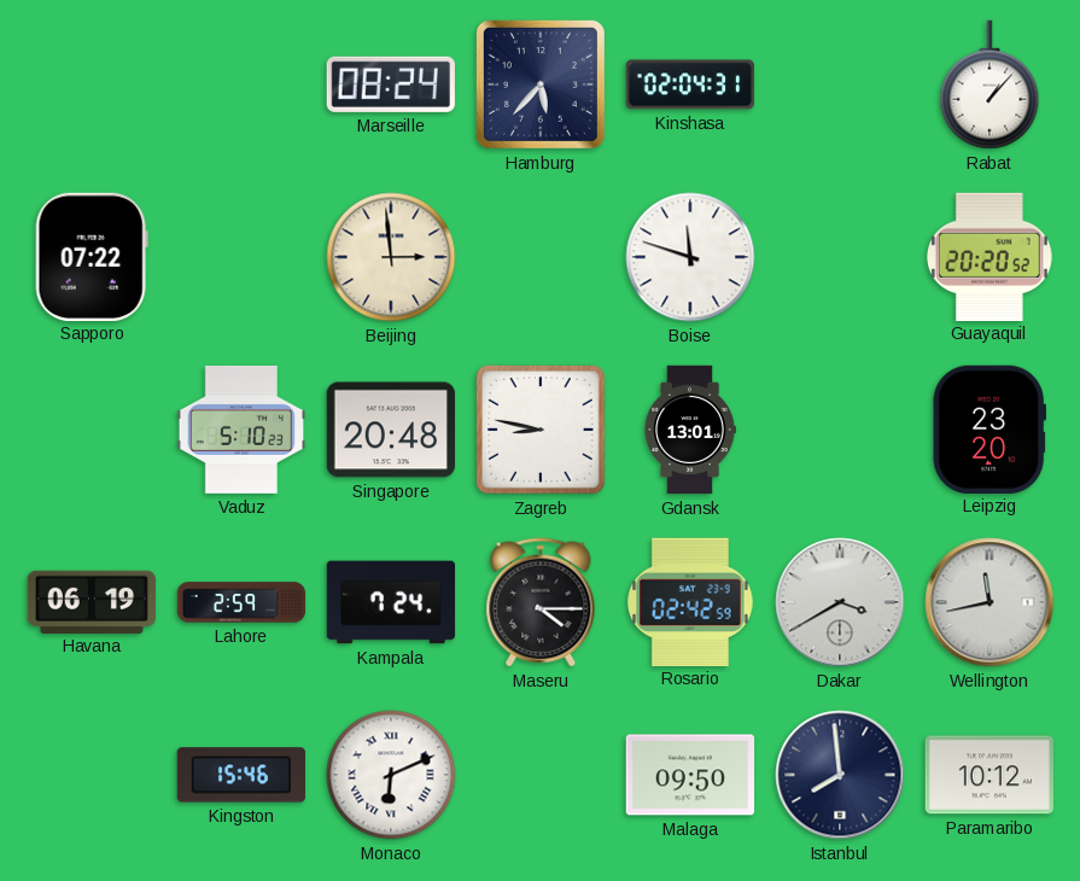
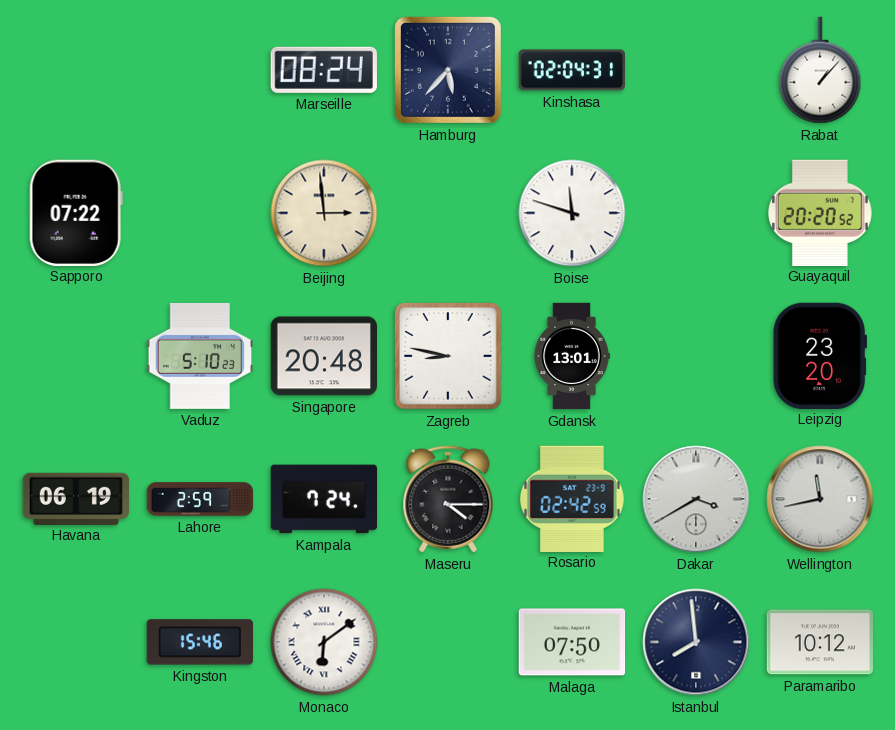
Monaco: 6:11 -> 6:09 (324, 642)
Malaga: 09:50 -> 07:50 (572, 642)
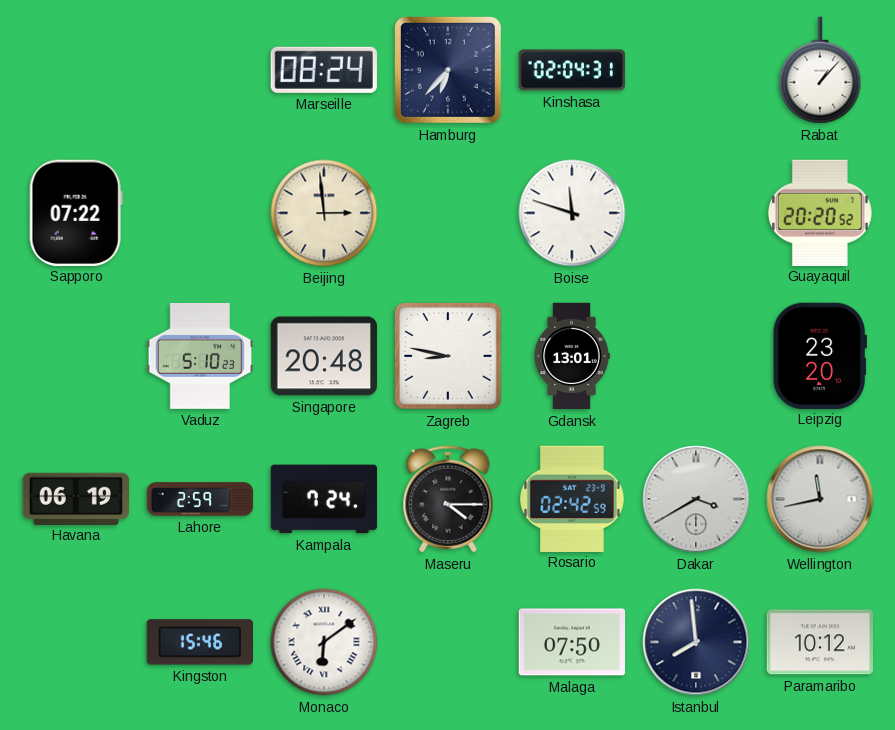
Hamburg: 5:37 -> 6:37 (448, 70)
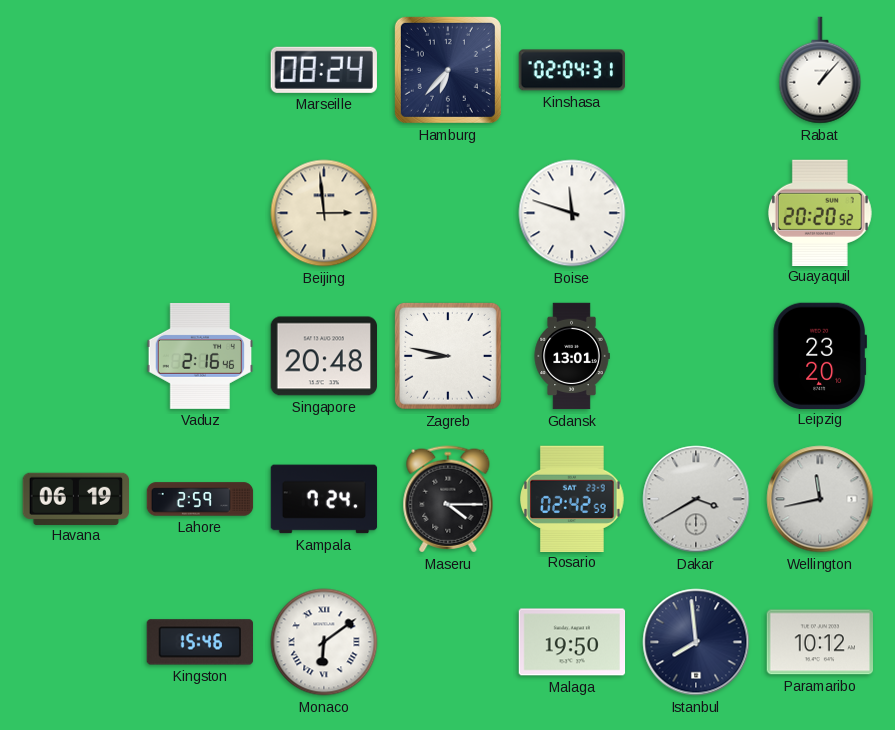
Sapporo: 07:22 -> none (76, 212)
Vaduz: 5:10 -> 2:16 (200, 356)
Malaga: 07:50 -> 19:50 (572, 642)
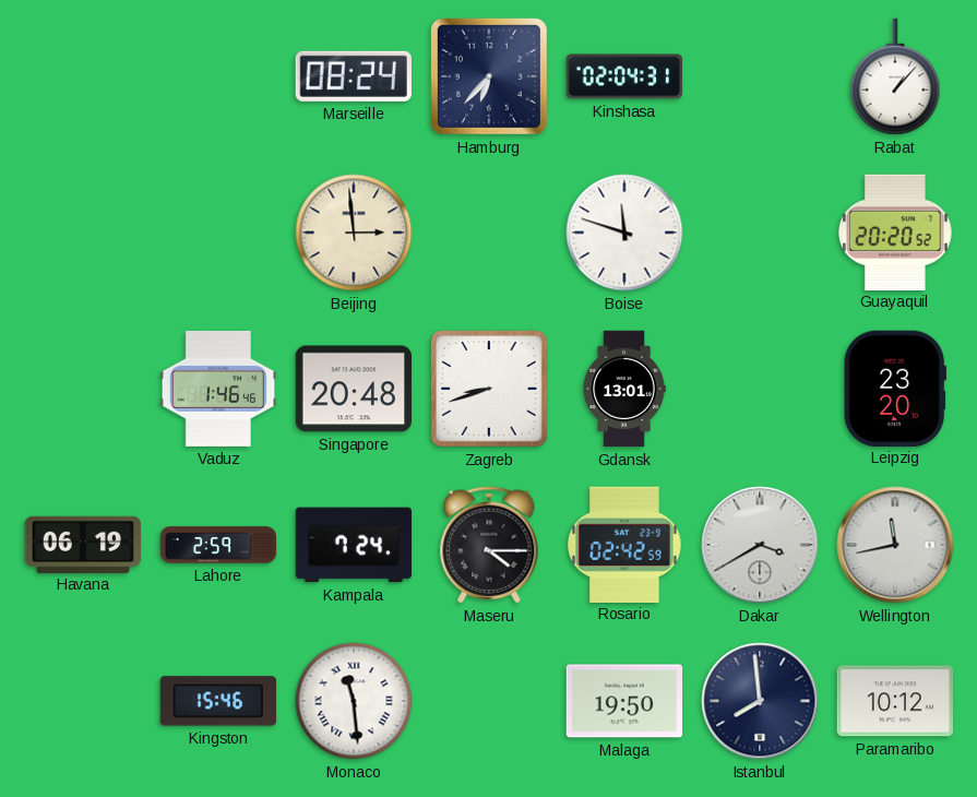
Vaduz: 2:16 -> 1:46 (218, 389)
Zagreb: 8:47 -> 8:42 (489, 389)
Monaco: 6:09 -> 11:29 (354, 701)
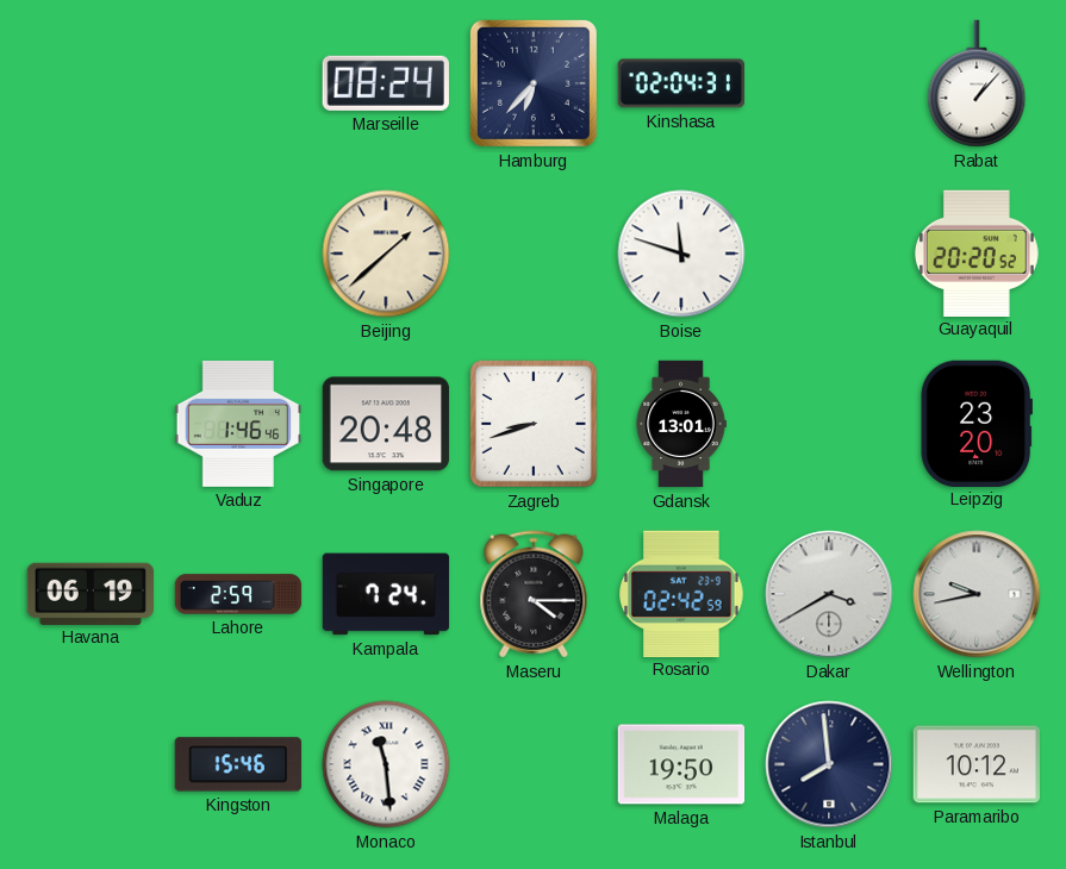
Beijing: 2:59 -> 1:38 (386, 254)
Wellington: 11:43 -> 9:43 (977, 594)
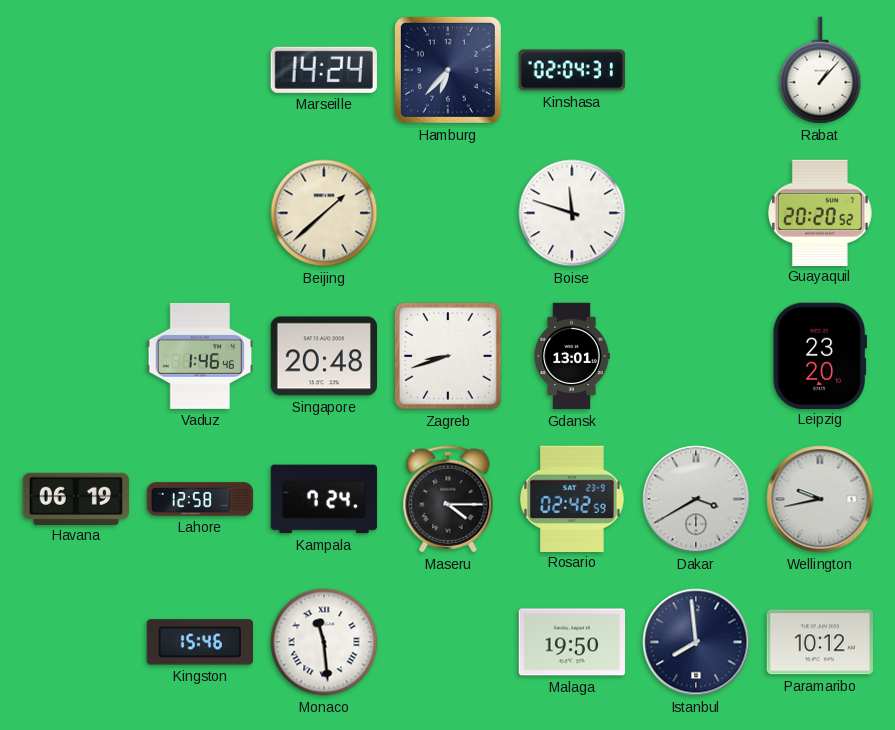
Marseille: 08:24 -> 14:24 (324, 70)
Lahore: 2:59 -> 12:58 (200, 499)
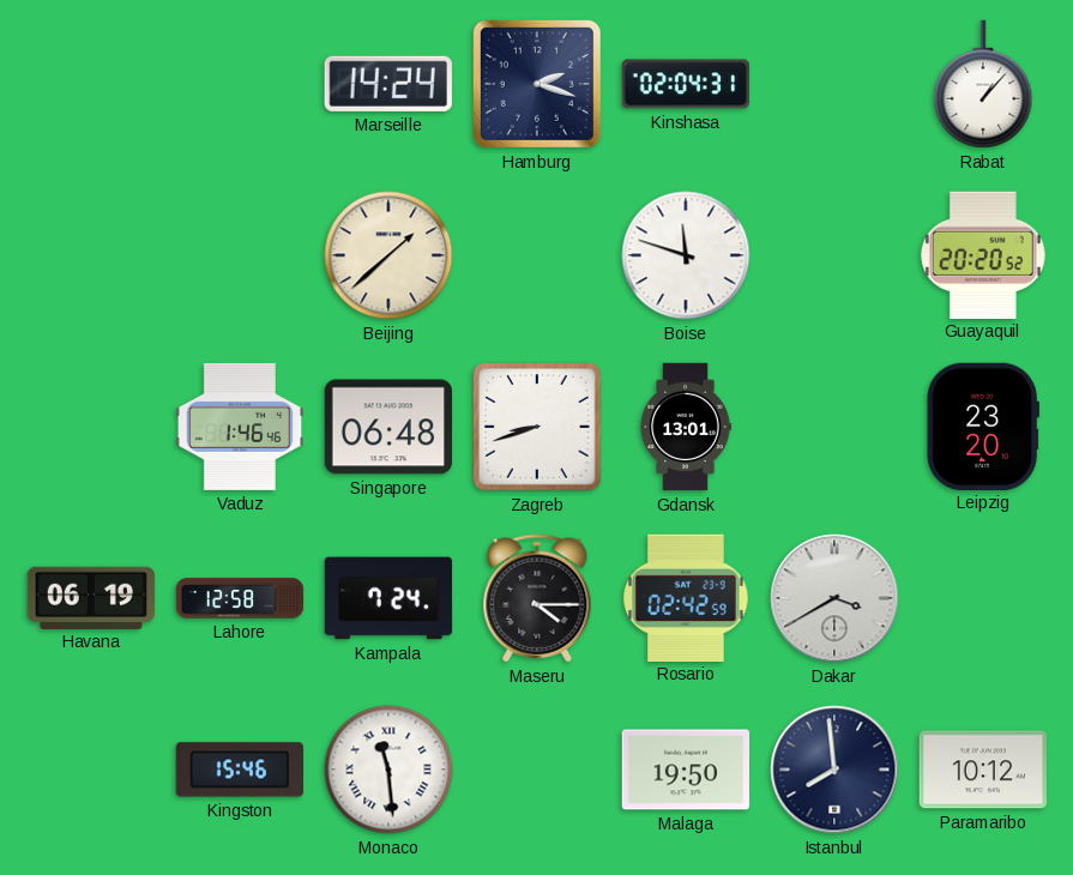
Hamburg: 6:37 -> 2:18 (537, 84)
Singapore: 20:48 -> 06:48 (388, 427)
Wellington: 9:43 -> none (820, 499)
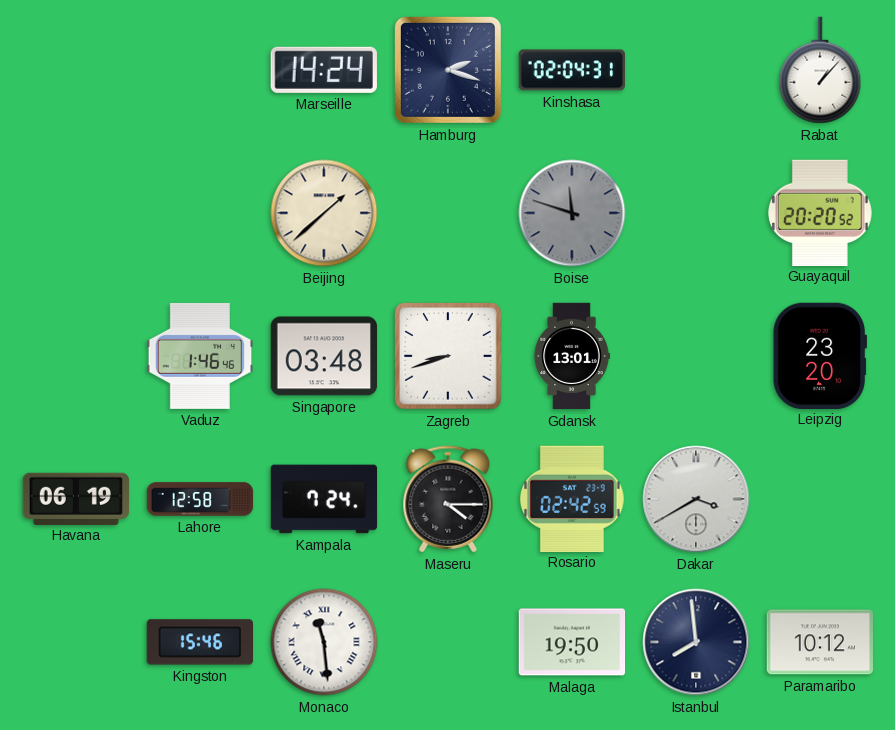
Boise dial: white -> grey (572, 213)
Singapore: 06:48 -> 03:48 (324, 356)
